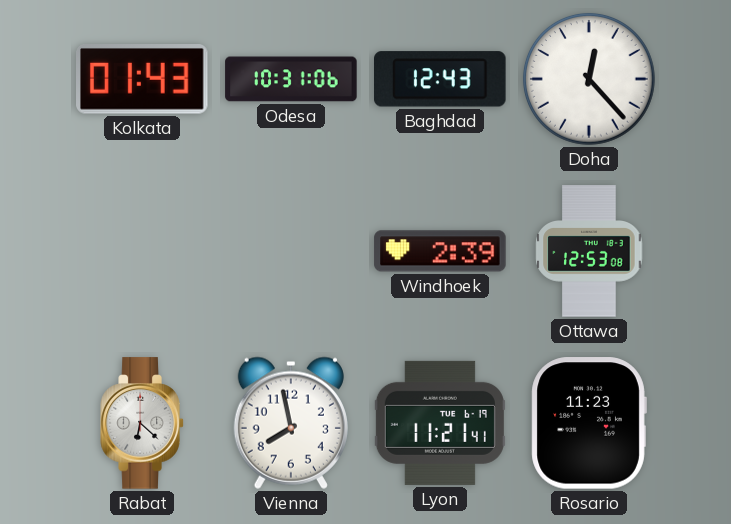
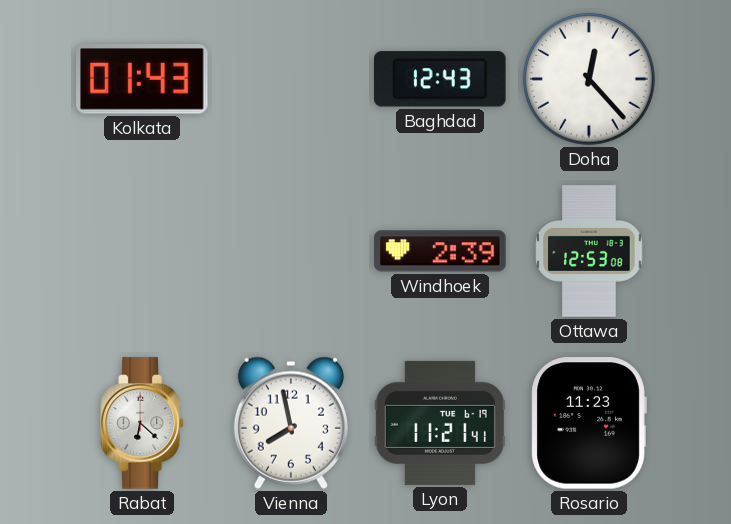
Odesa: 10:31 -> none (291, 79)
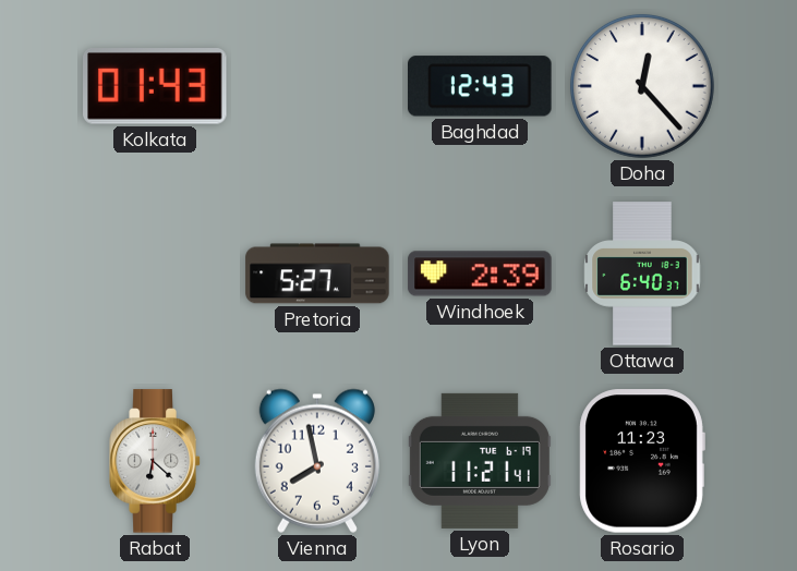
Pretoria: none -> 5:27 (317, 274)
Ottawa: 12:53 -> 6:40 (642, 274)
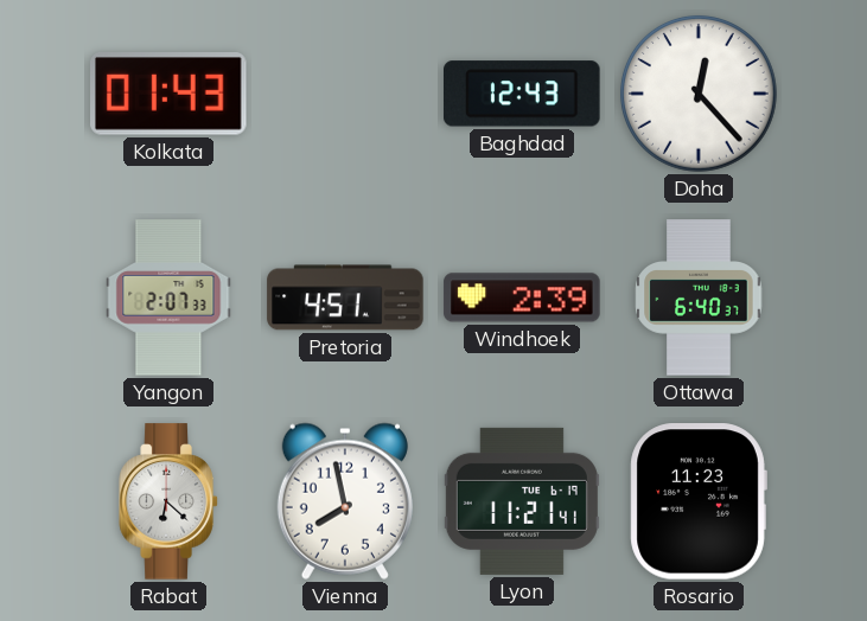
Yangon: none -> 2:07 (168, 297)
Pretoria: 5:27 -> 4:51 (345, 297)
